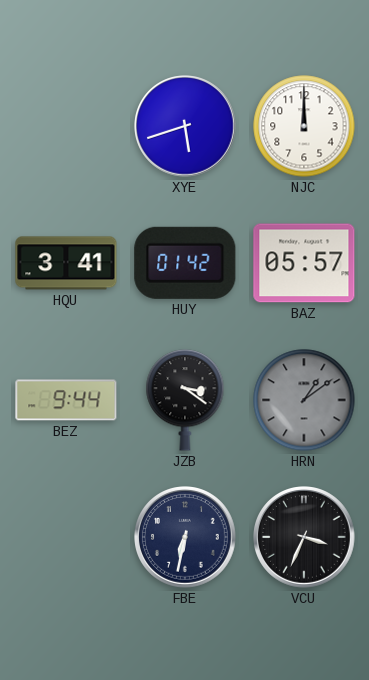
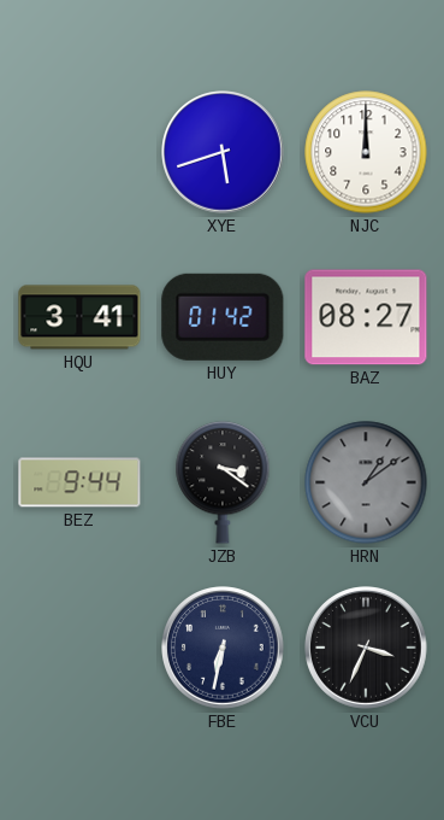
BAZ: 05:57 -> 08:27 (366, 317)
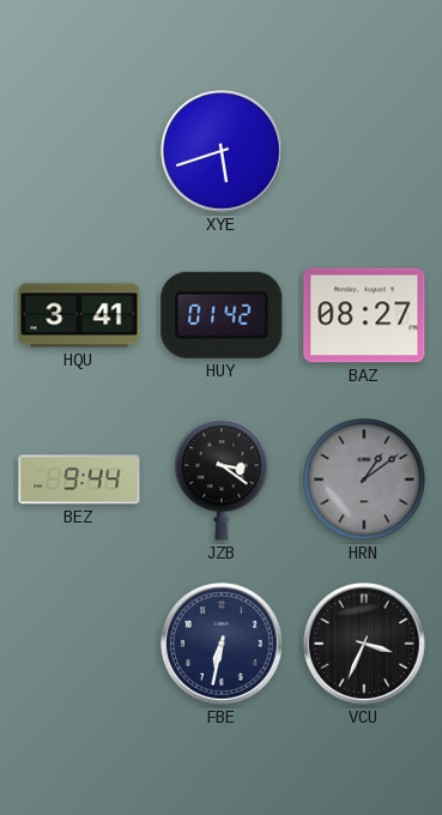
NJC: 12:00 -> none (366, 152)
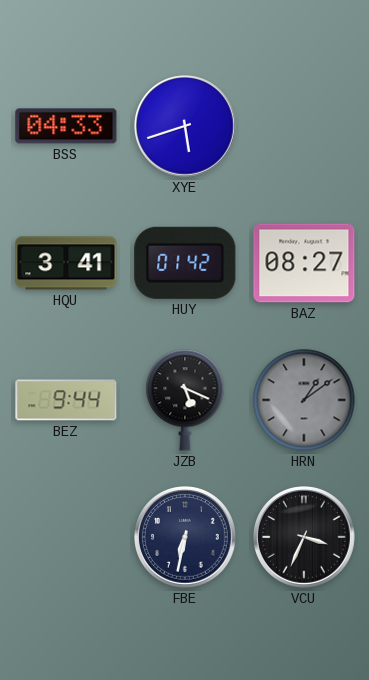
BSS: none -> 04:33 (66, 126)
JZB: 3:21 -> 5:19 (185, 400)
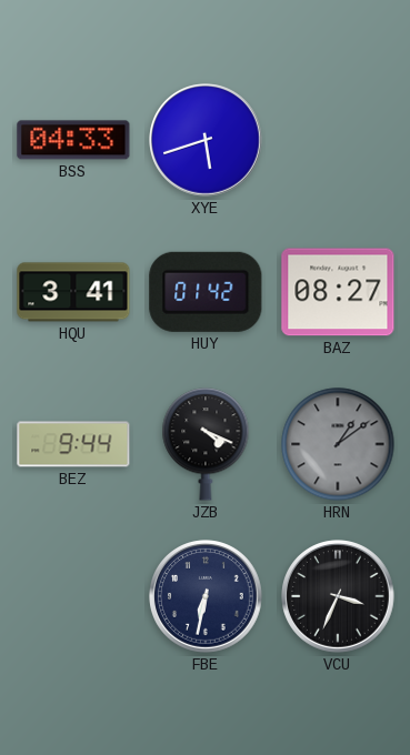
JZB: 5:19 -> 4:19 (206, 444)
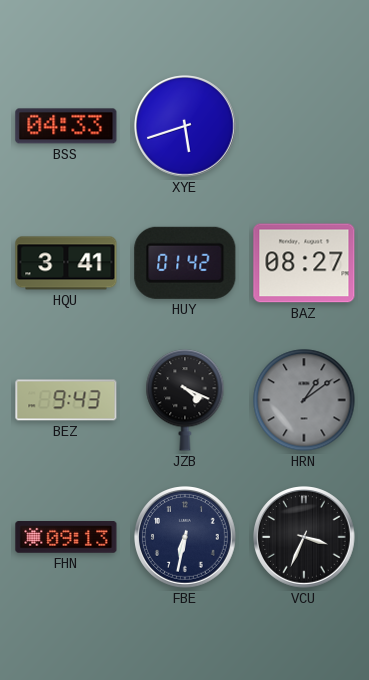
BEZ: 9:44 -> 9:43 (66, 400)
FHN: none -> 09:13 (66, 537)
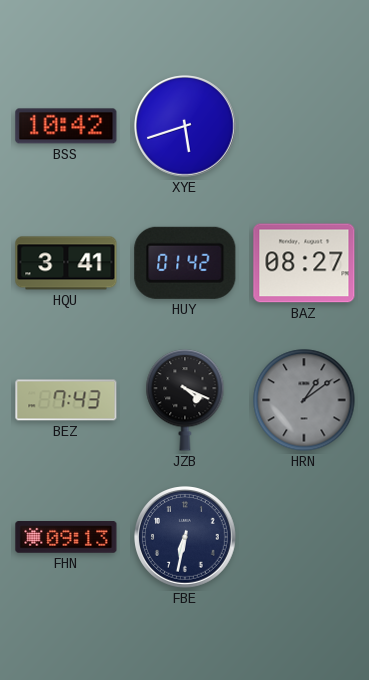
BSS: 04:33 -> 10:42 (66, 126)
BEZ: 9:43 -> 7:43 (66, 400)
VCU: 3:34 -> none (304, 537)
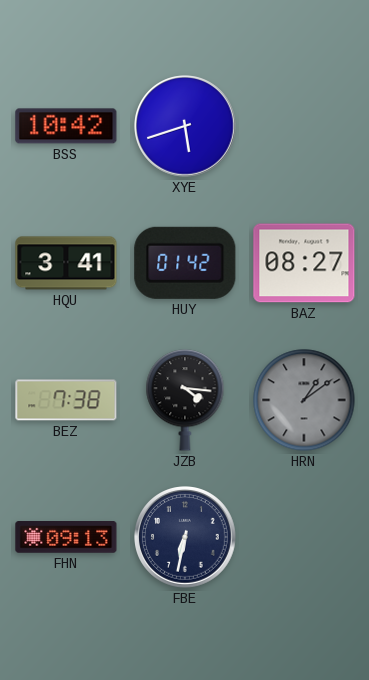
BEZ: 7:43 -> 7:38 (66, 400)
JZB: 4:19 -> 4:16 (185, 400)
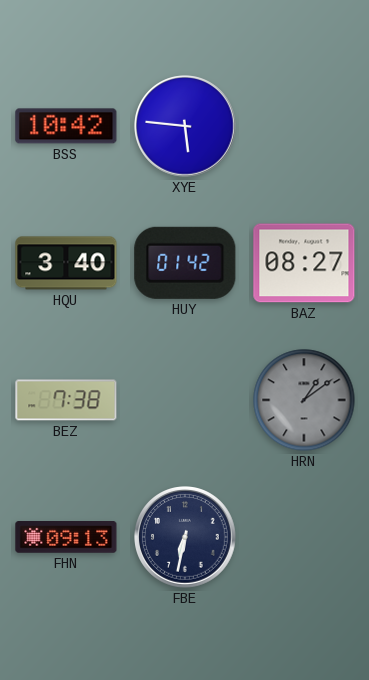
XYE: 5:42 -> 5:46 (185, 126)
HQU: 3:41 -> 3:40 (66, 263)
JZB: 4:16 -> none (185, 400)
